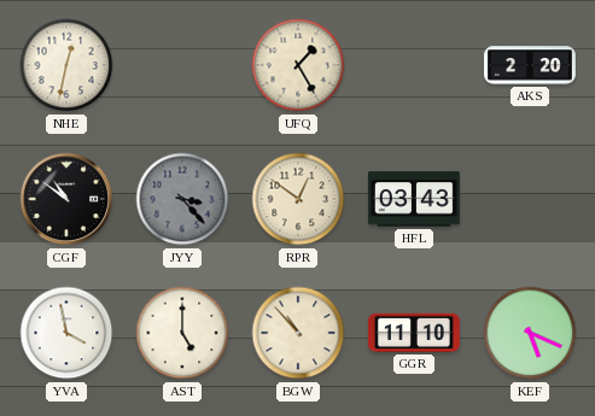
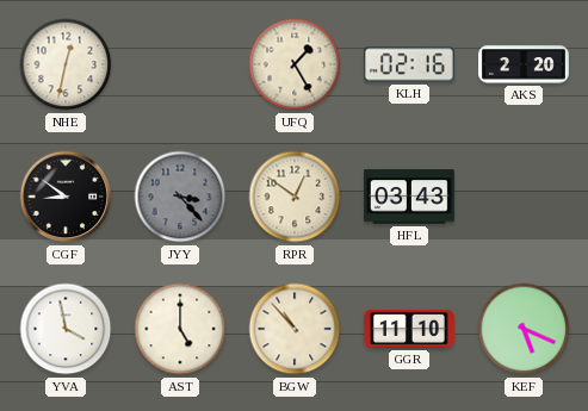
KLH: none -> 02:16 (409, 64)
CGF: 10:51 -> 8:51 (66, 197)
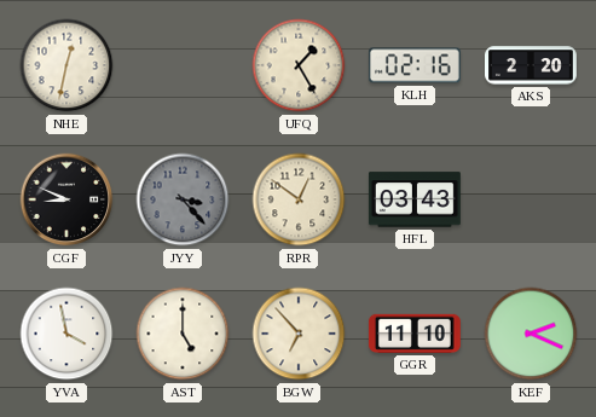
CGF: 8:51 -> 8:49 (66, 199)
BGW: 10:53 -> 6:53 (299, 334)
KEF: 5:19 -> 2:19 (531, 334)
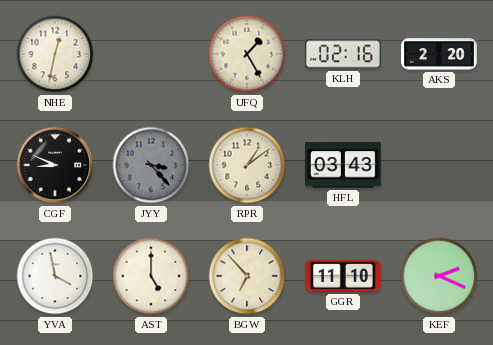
RPR: 12:51 -> 1:09 (247, 165)
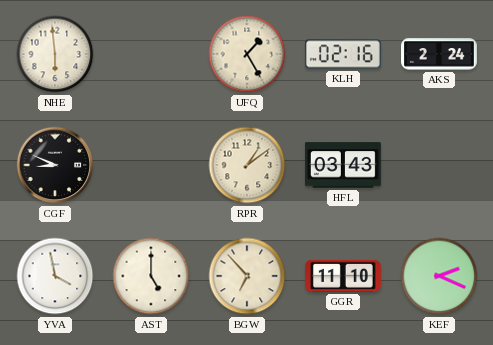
NHE: 12:32 -> 5:59 (55, 54)
AKS: 2:20 -> 2:24 (440, 54)
JYY: 3:23 -> none (151, 165)
